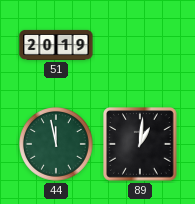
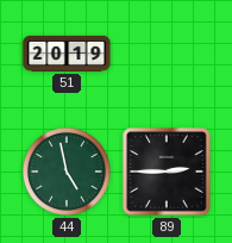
44: 11:58 -> 4:58 (68, 173)
89: 1:01 -> 2:45 (167, 172)
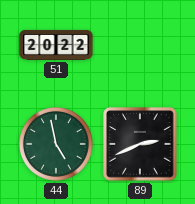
51: 20:19 -> 20:22 (56, 45)
89: 2:45 -> 2:41 (140, 144)
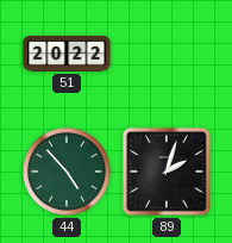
44: 4:58 -> 4:53 (68, 173)
89: 2:41 -> 2:03 (167, 172)
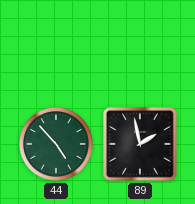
51: 20:22 -> none (67, 54)
89: 2:03 -> 1:58 (140, 144)
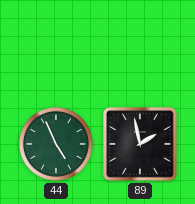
44: 4:53 -> 4:56 (57, 145)
